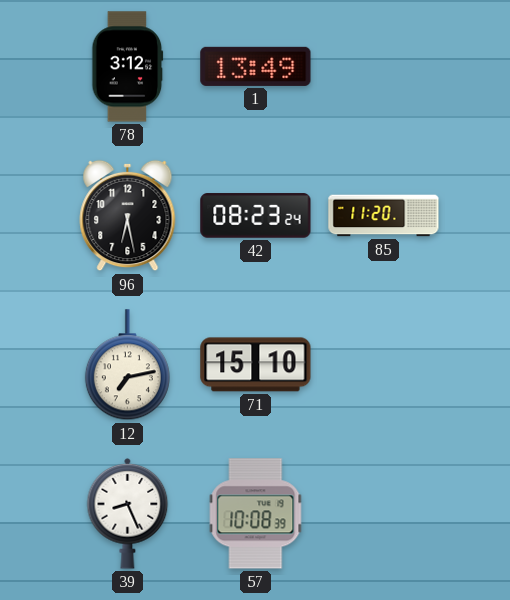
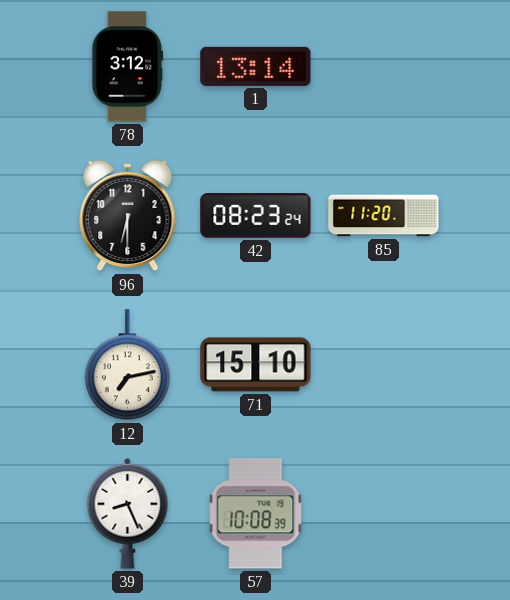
1: 13:49 -> 13:14 (256, 66)
96: 6:28 -> 6:30 (128, 216)
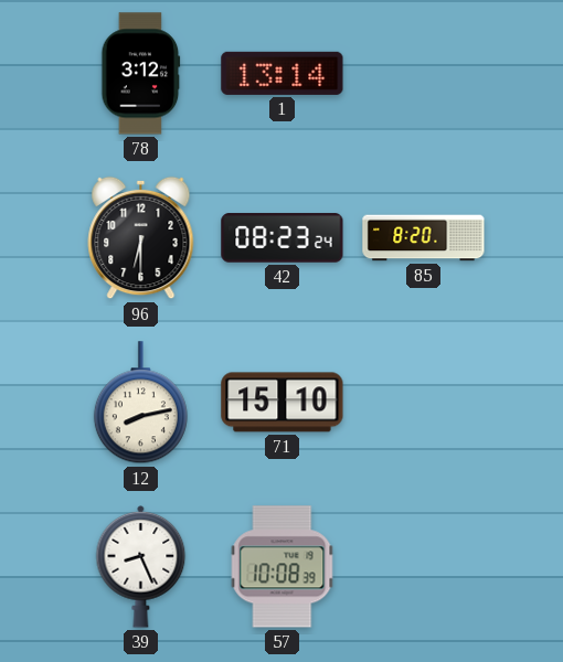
85: 11:20 -> 8:20 (424, 238)
12: 7:13 -> 8:13 (140, 403)
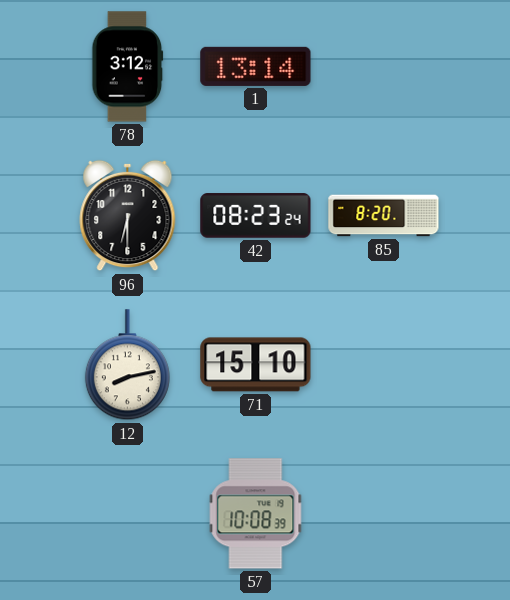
39: 8:26 -> none (141, 566)
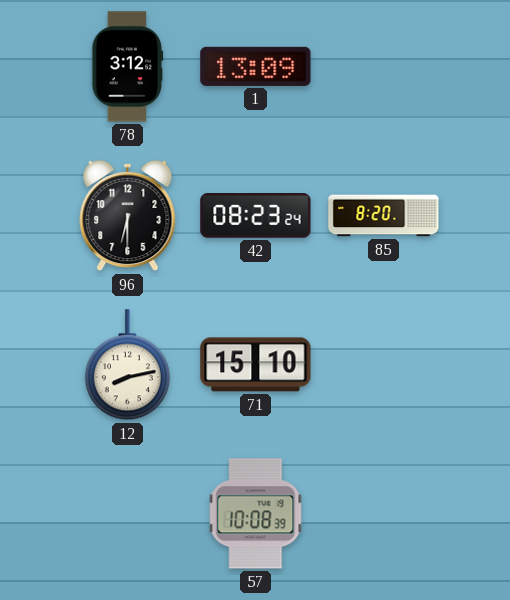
1: 13:14 -> 13:09 (256, 66)
